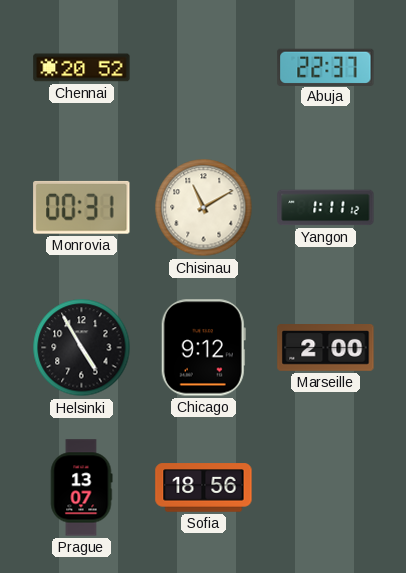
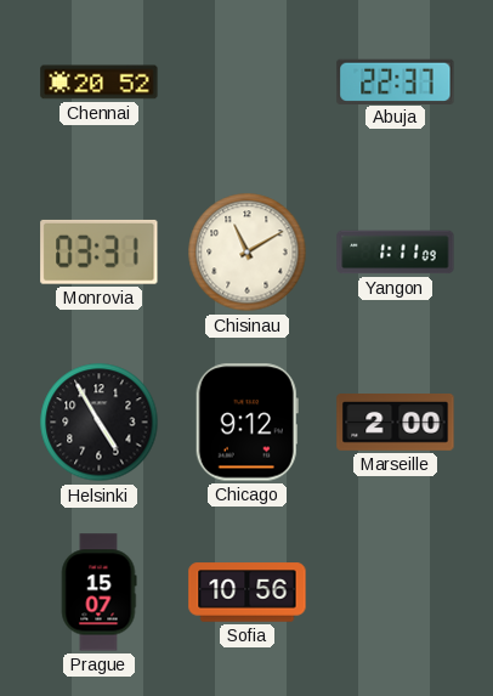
Monrovia: 00:31 -> 03:31 (100, 251)
Yangon: 1:11:12 -> 1:11:09 (396, 253)
Prague: 13:07 -> 15:07 (98, 593)
Sofia: 18:56 -> 10:56 (248, 593)
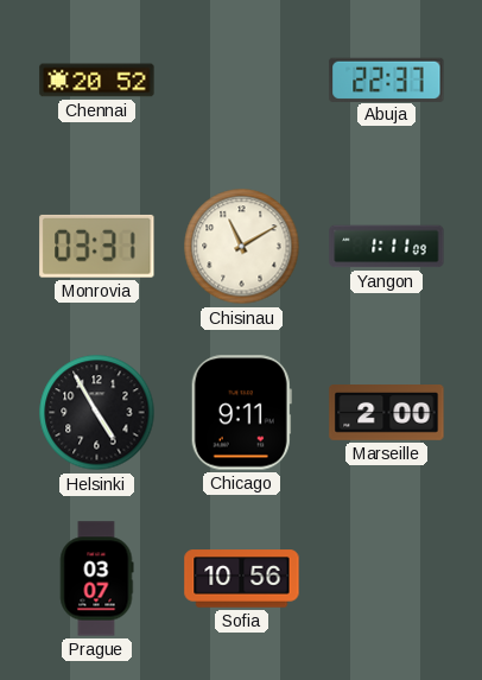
Chicago: 9:12 -> 9:11 (241, 413)
Prague: 15:07 -> 03:07 (96, 579)
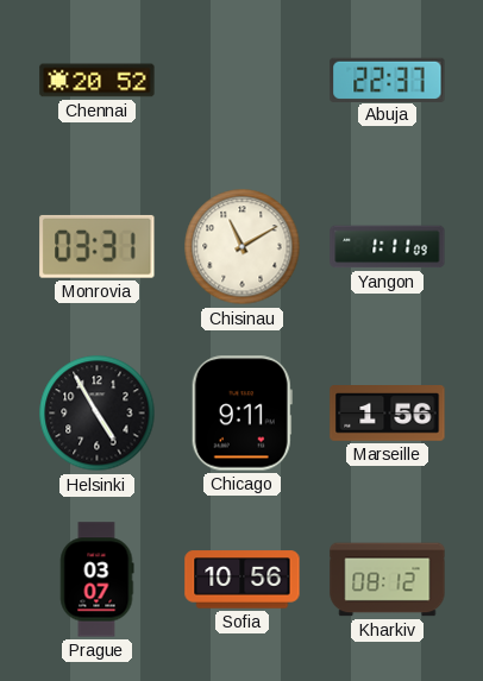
Marseille: 2:00 -> 1:56 (388, 414)
Kharkiv: none -> 08:12 (388, 580)
